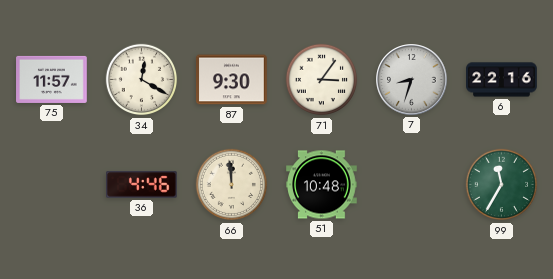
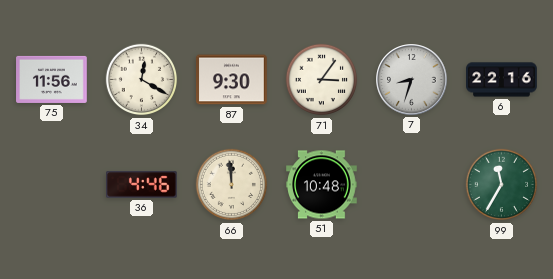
75: 11:57 -> 11:56 (52, 79)
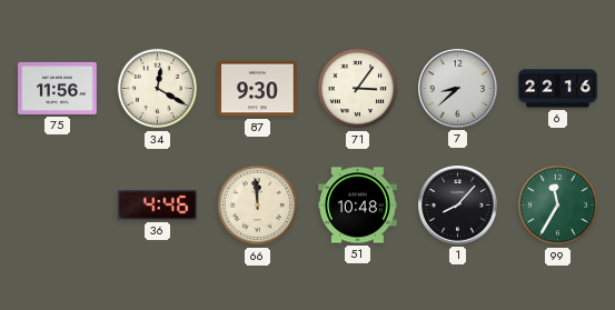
7: 8:33 -> 8:38 (458, 89)
1: none -> 8:07 (458, 206)
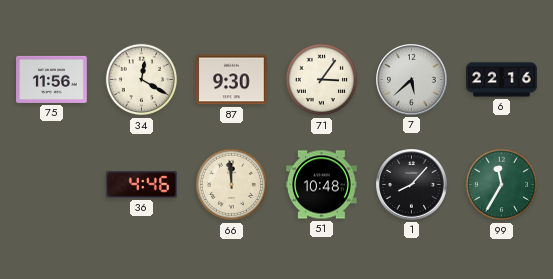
7: 8:38 -> 5:38 (412, 80)
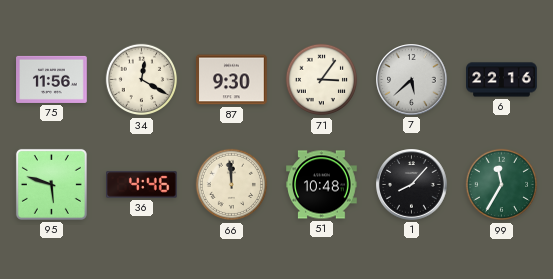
95: none -> 5:48 (51, 184)
